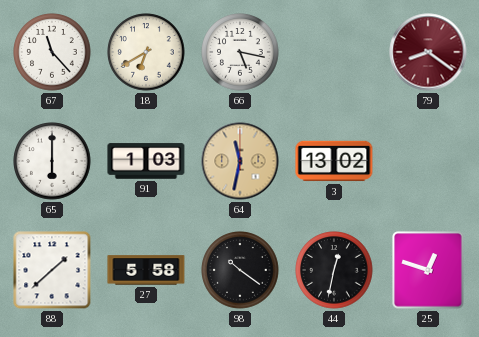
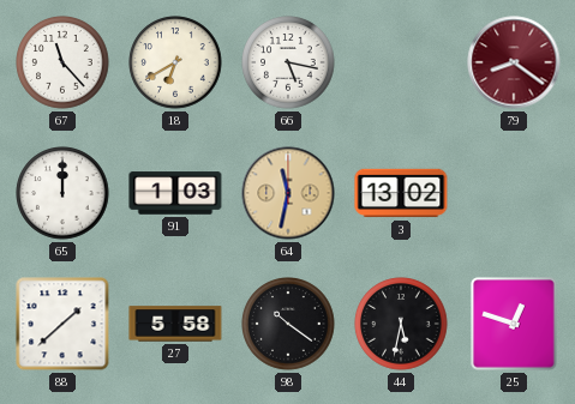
65: 6:00 -> 12:00 (62, 193)
44: 12:32 -> 5:32 (401, 324)
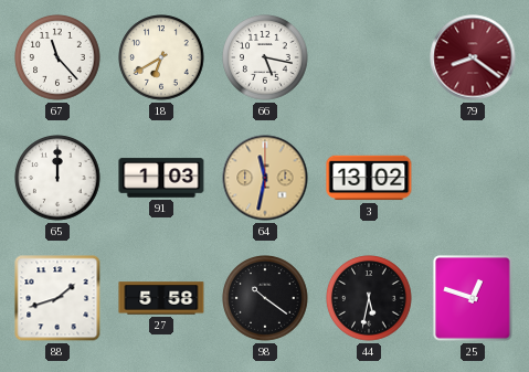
88: 1:38 -> 1:42 (57, 298)
